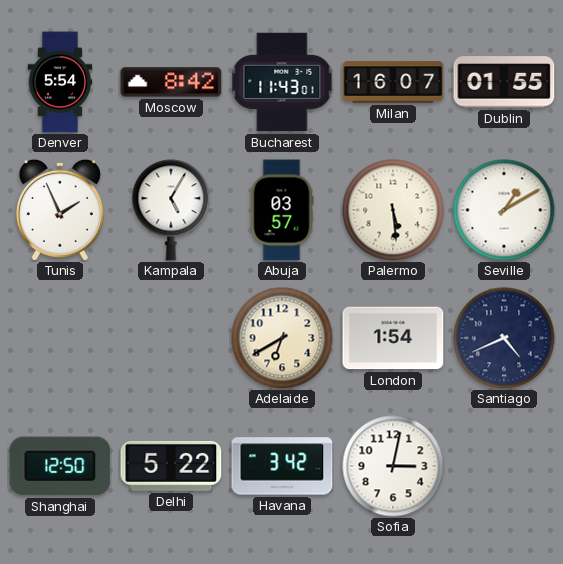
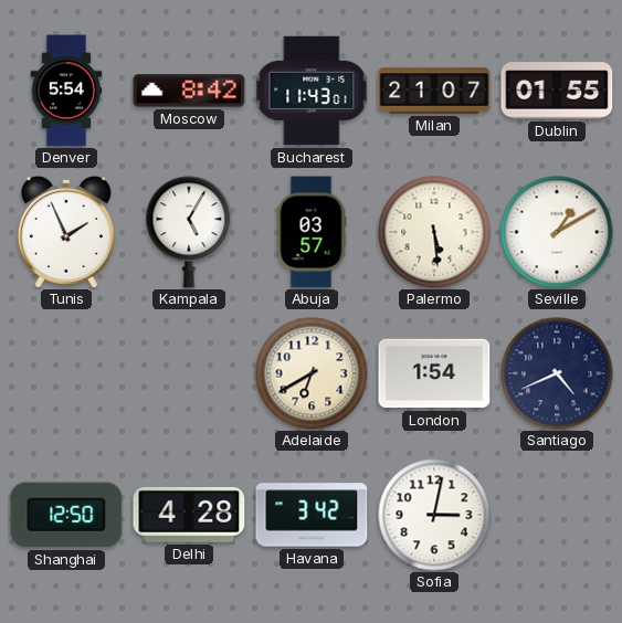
Milan: 16:07 -> 21:07 (434, 91)
Delhi: 5:22 -> 4:28 (189, 515)
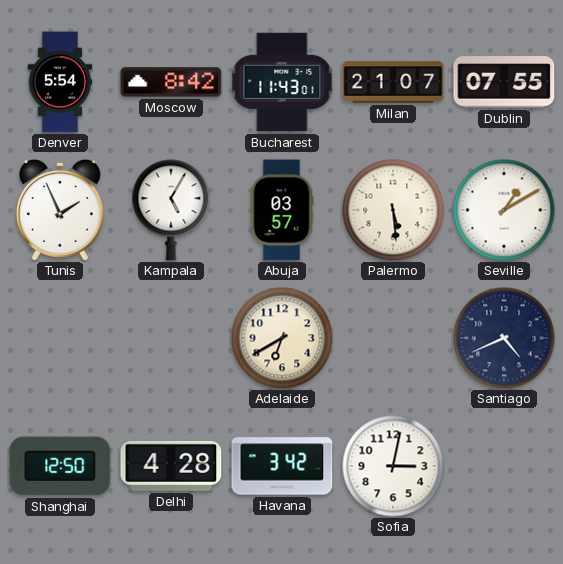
Dublin: 01:55 -> 07:55 (504, 82)
London: 1:54 -> none (434, 373)
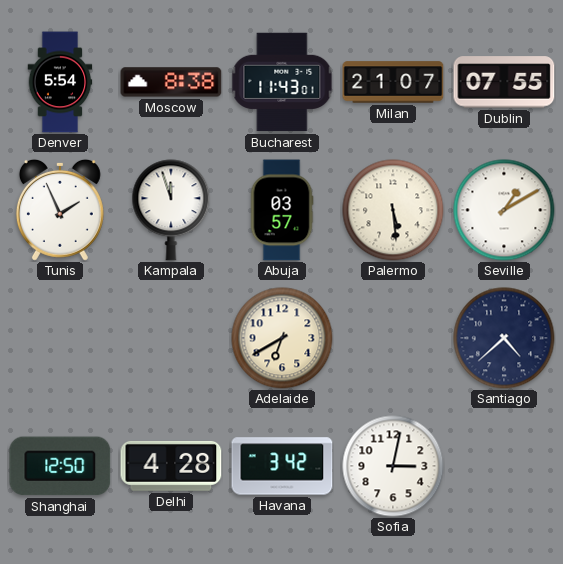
Moscow: 8:42 -> 8:38 (171, 82)
Kampala: 5:05 -> 11:57 (171, 210)
Santiago: 4:41 -> 4:38 (504, 338)
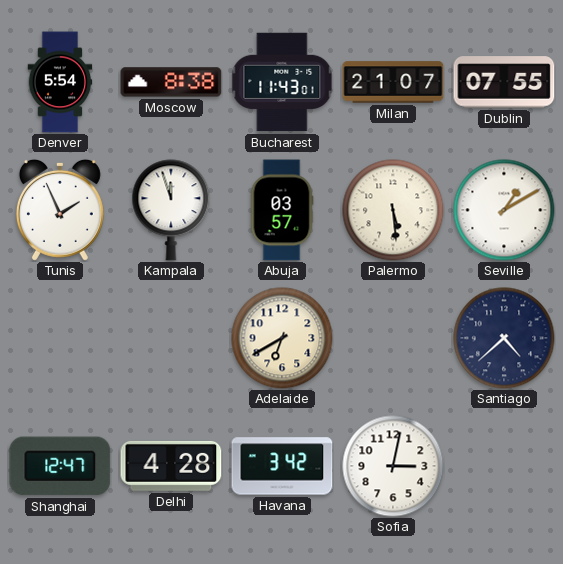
Shanghai: 12:50 -> 12:47 (60, 466)
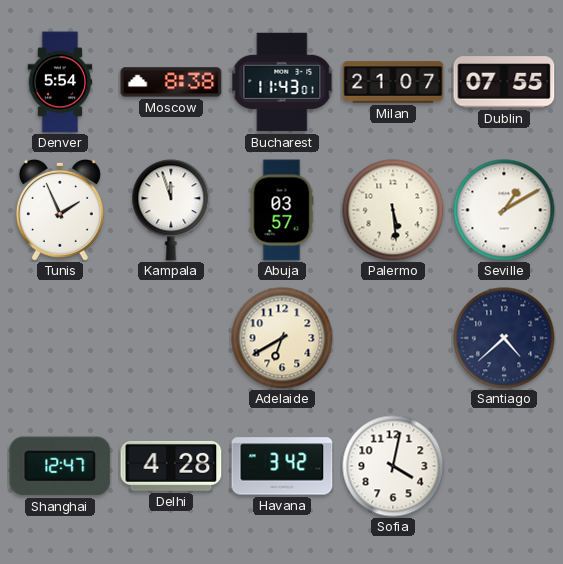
Sofia: 3:02 -> 4:02 (393, 466)
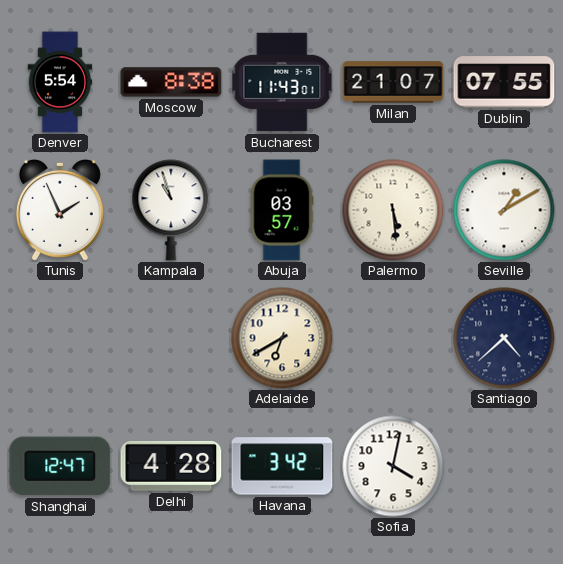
Kampala: 11:57 -> 10:57 (171, 210)
